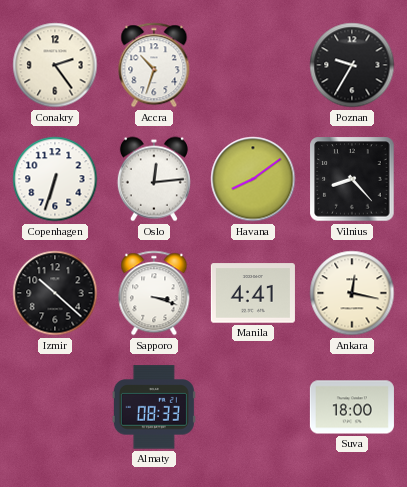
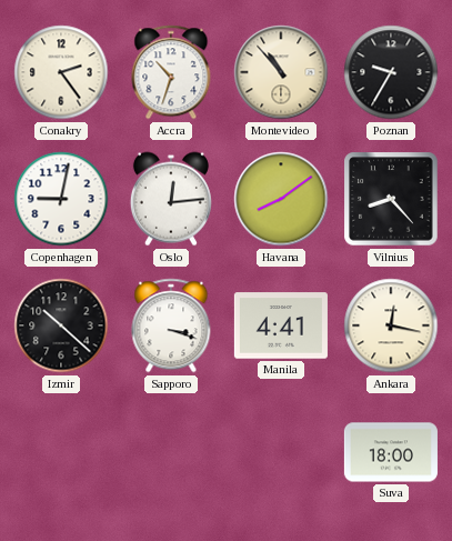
Montevideo: none -> 10:53 (281, 72)
Copenhagen: 6:33 -> 9:02 (61, 199)
Almaty: 08:33 -> none (154, 407)
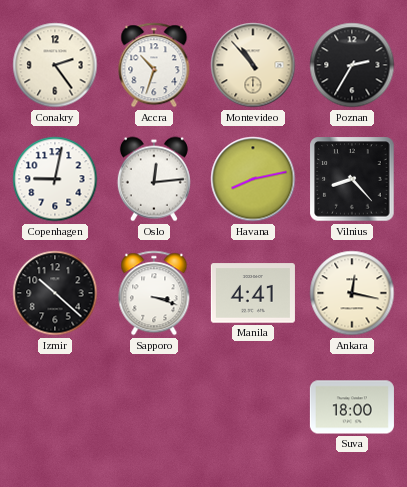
Poznan: 9:35 -> 2:35 (352, 65)
Havana: 8:09 -> 8:13 (253, 179)
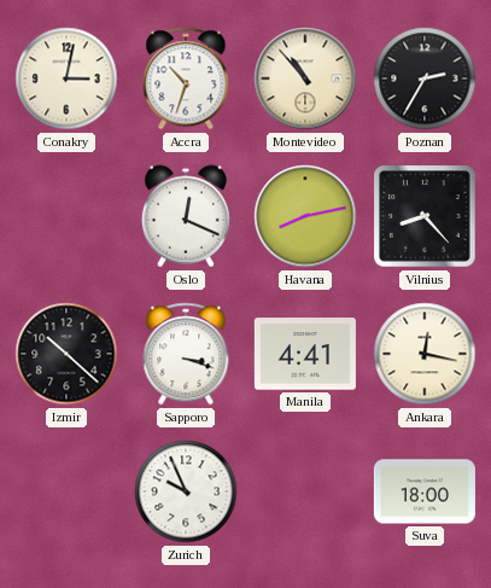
Conakry: 2:24 -> 3:02 (66, 78)
Copenhagen: 9:02 -> none (55, 179)
Oslo: 12:14 -> 12:19 (186, 216)
Zurich: none -> 9:56 (186, 491)
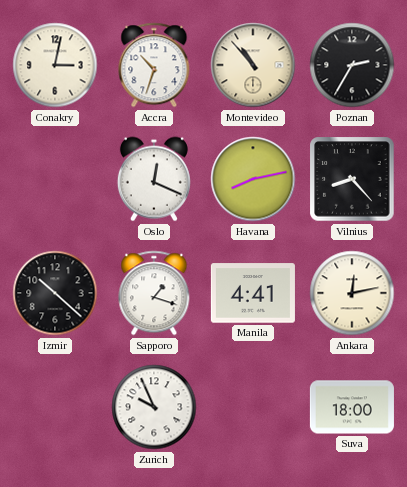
Sapporo: 3:18 -> 1:18 (154, 293)
Ankara: 12:17 -> 12:13 (352, 293)
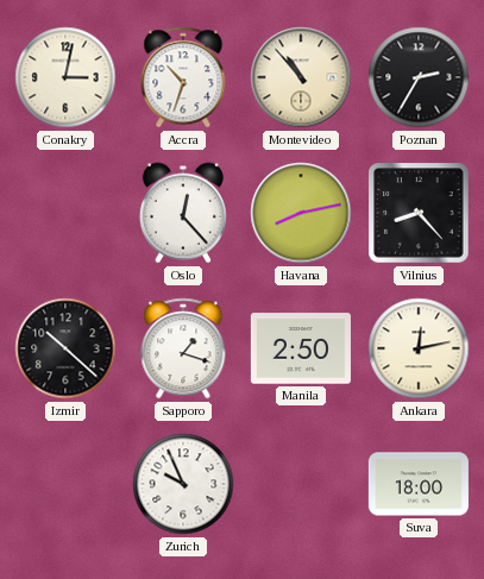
Oslo: 12:19 -> 12:23 (183, 213)
Manila: 4:41 -> 2:50 (301, 348)
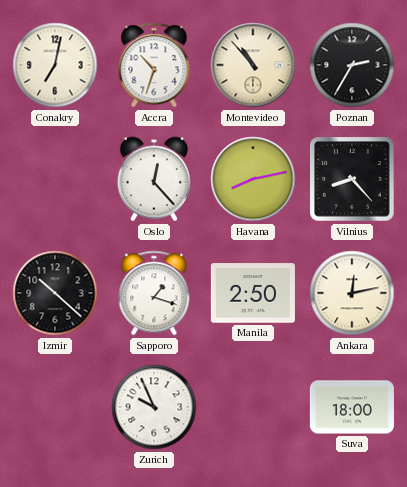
Conakry: 3:02 -> 7:02 (55, 65)
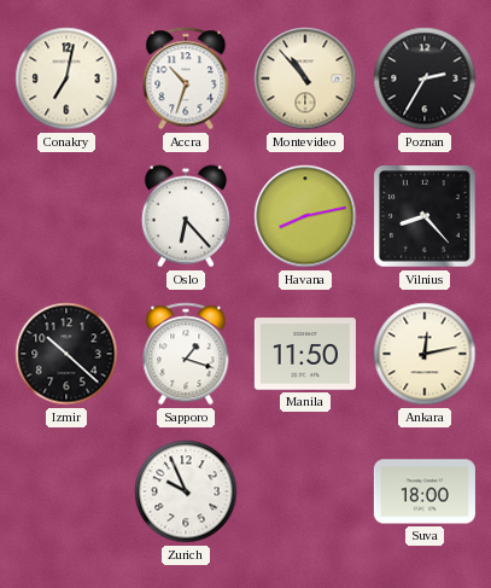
Oslo: 12:23 -> 6:23 (186, 216)
Manila: 2:50 -> 11:50 (305, 354)
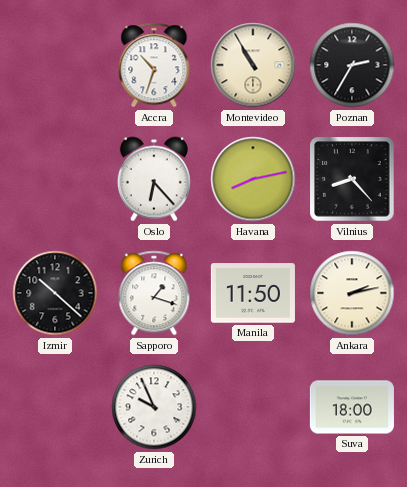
Conakry: 7:02 -> none (66, 78)
Montevideo: 10:53 -> 10:55 (253, 65)
Ankara: 12:13 -> 2:13 (352, 293)
